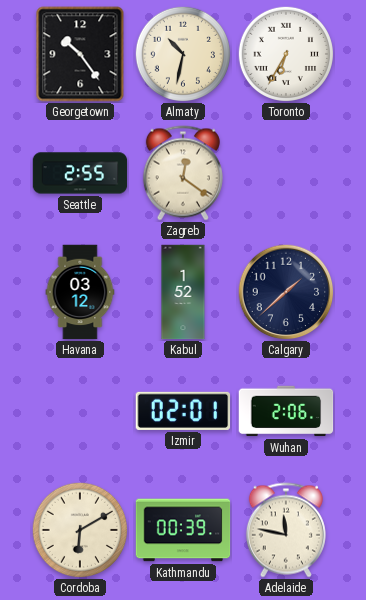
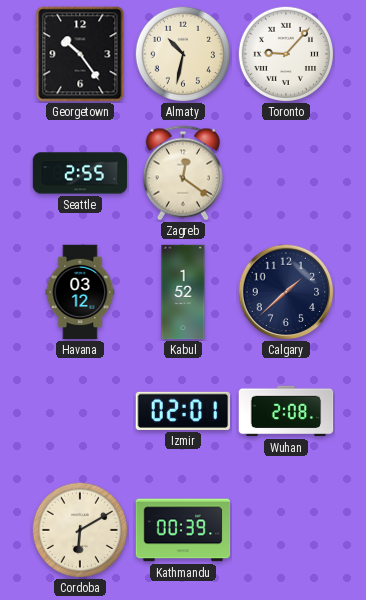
Toronto: 6:35 -> 9:07 (285, 53)
Wuhan: 2:06 -> 2:08 (286, 411)
Adelaide: 11:47 -> none (286, 530)
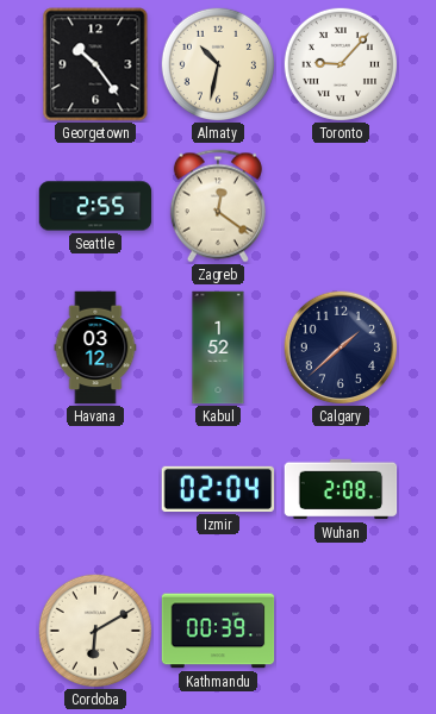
Izmir: 02:01 -> 02:04 (218, 489)
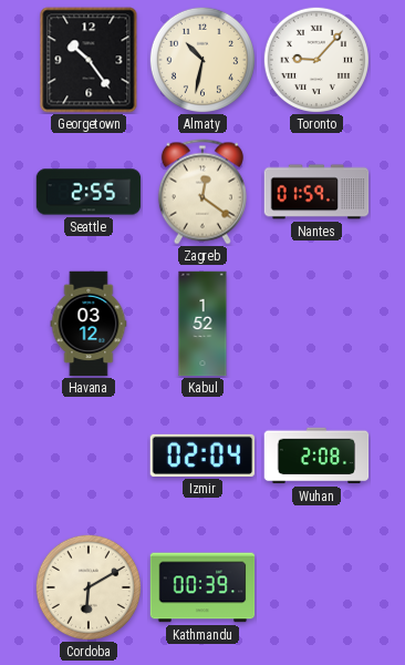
Nantes: none -> 01:59 (316, 192)
Calgary: 1:38 -> none (341, 347)
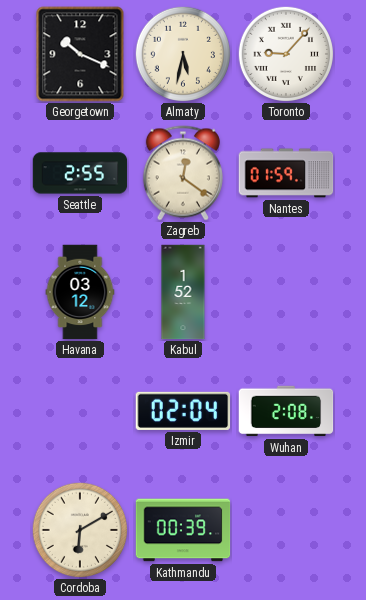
Georgetown: 10:24 -> 10:19 (80, 54)
Almaty: 10:32 -> 5:32 (182, 53)
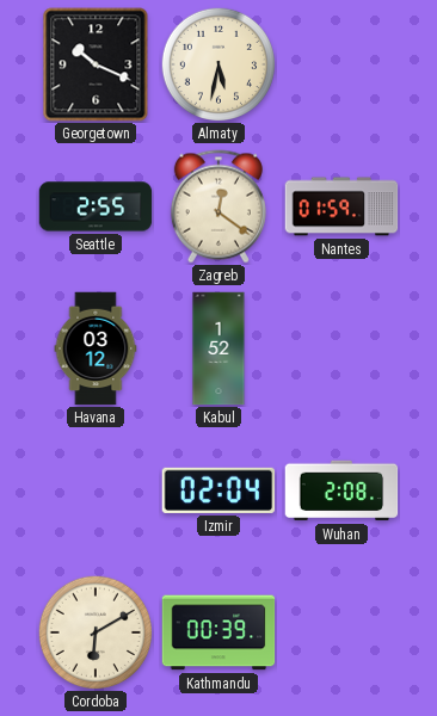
Toronto: 9:07 -> none (285, 53)
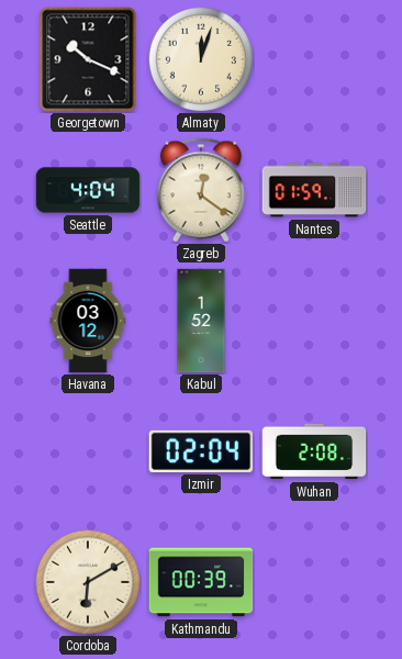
Almaty: 5:32 -> 12:03 (200, 58)
Seattle: 2:55 -> 4:04 (88, 190)
